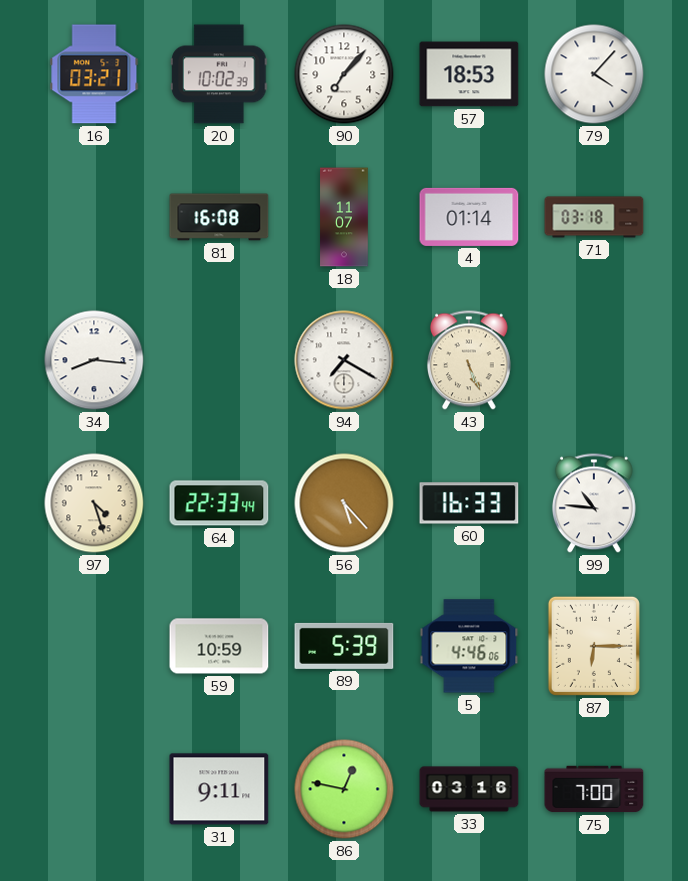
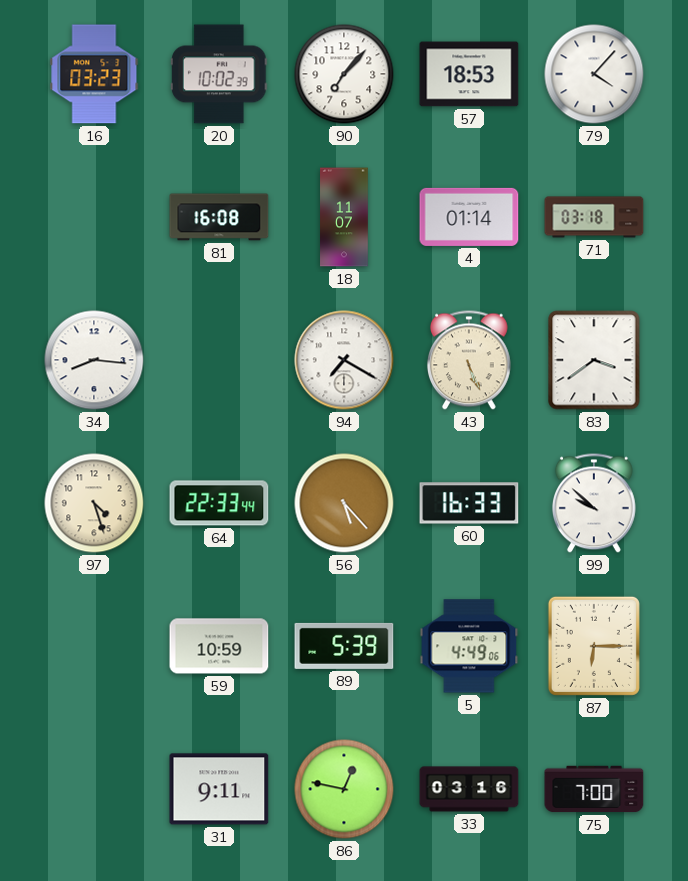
16: 03:21 -> 03:23 (94, 74)
83: none -> 3:39 (594, 360)
99: 10:46 -> 9:52 (594, 503)
5: 4:46 -> 4:49 (469, 646)
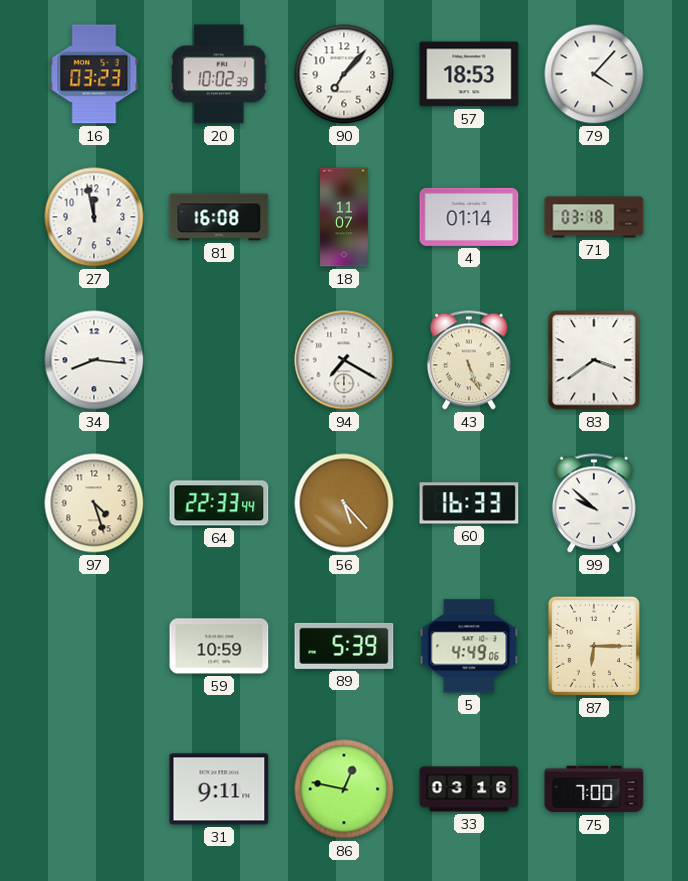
27: none -> 11:58 (94, 217)
